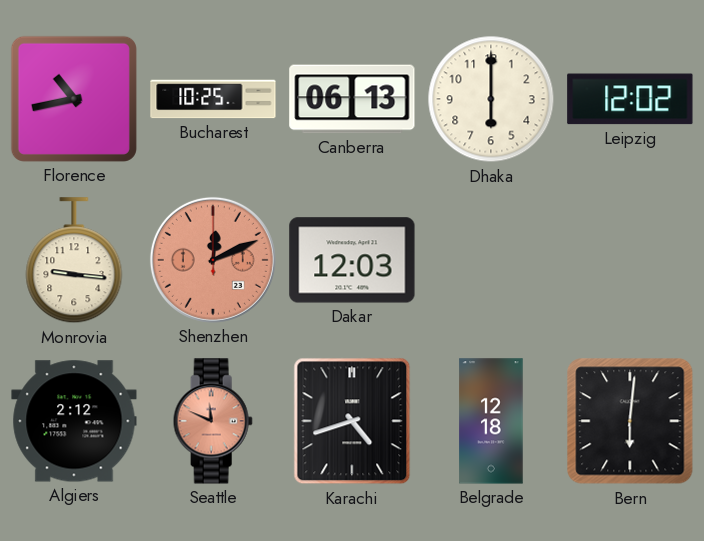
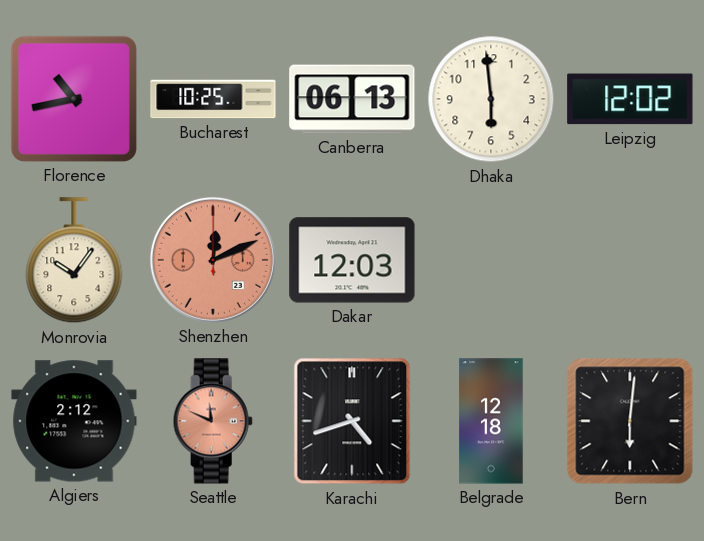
Dhaka: 6:00 -> 5:59 (491, 99)
Monrovia: 9:16 -> 10:06 (74, 261)
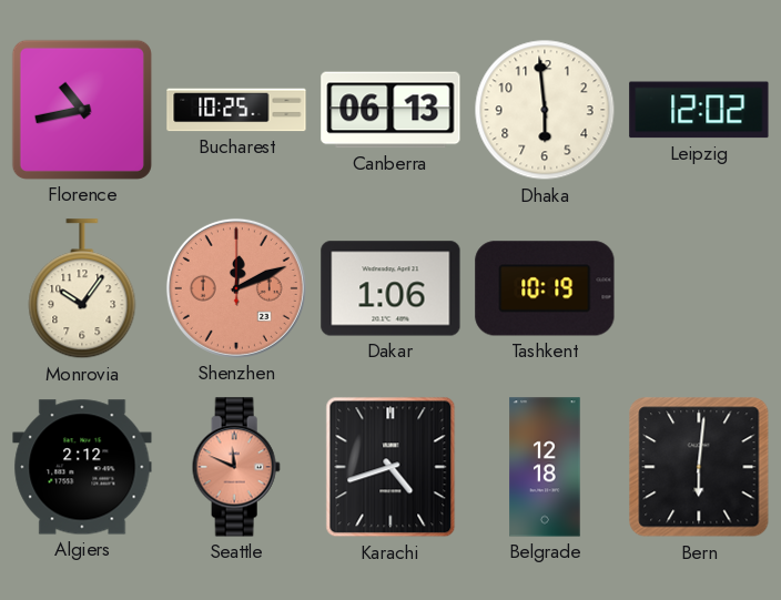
Dakar: 12:03 -> 1:06 (390, 288)
Tashkent: none -> 10:19 (545, 288)
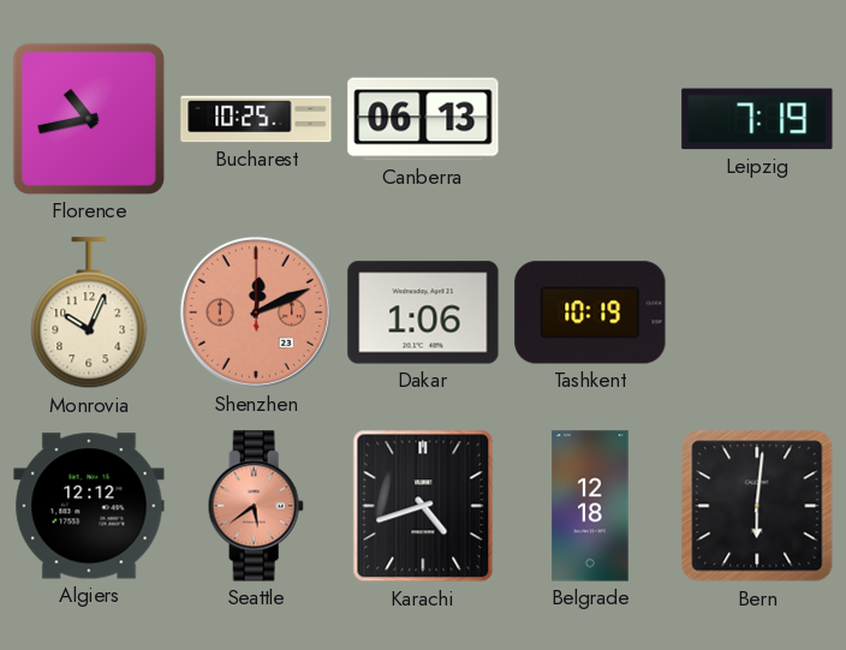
Dhaka: 5:59 -> none (545, 110)
Leipzig: 12:02 -> 7:19 (757, 119)
Monrovia: 10:06 -> 10:04 (89, 314)
Algiers: 2:12 -> 12:12 (89, 506)
Seattle: 11:49 -> 5:39 (256, 506)
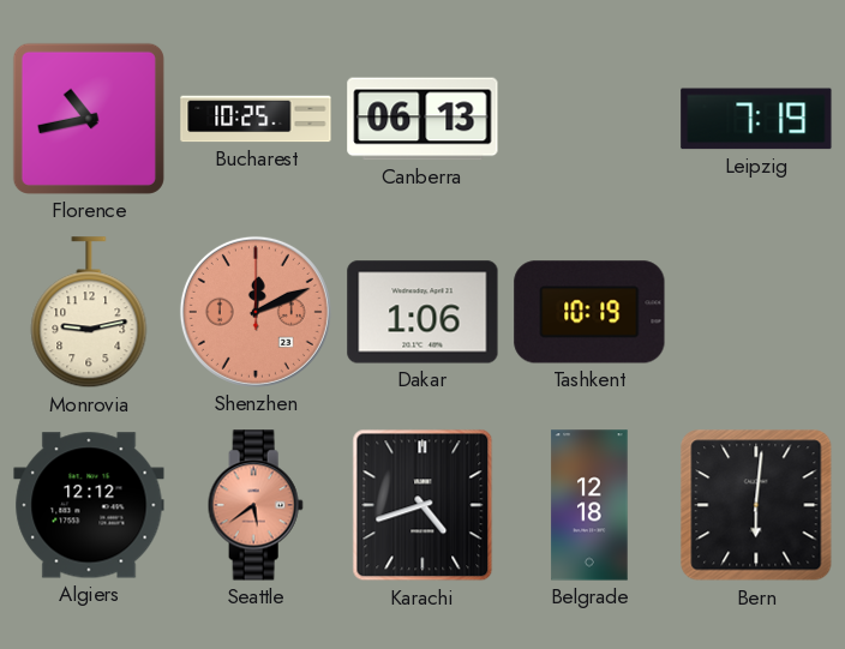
Monrovia: 10:04 -> 9:13 (89, 313)
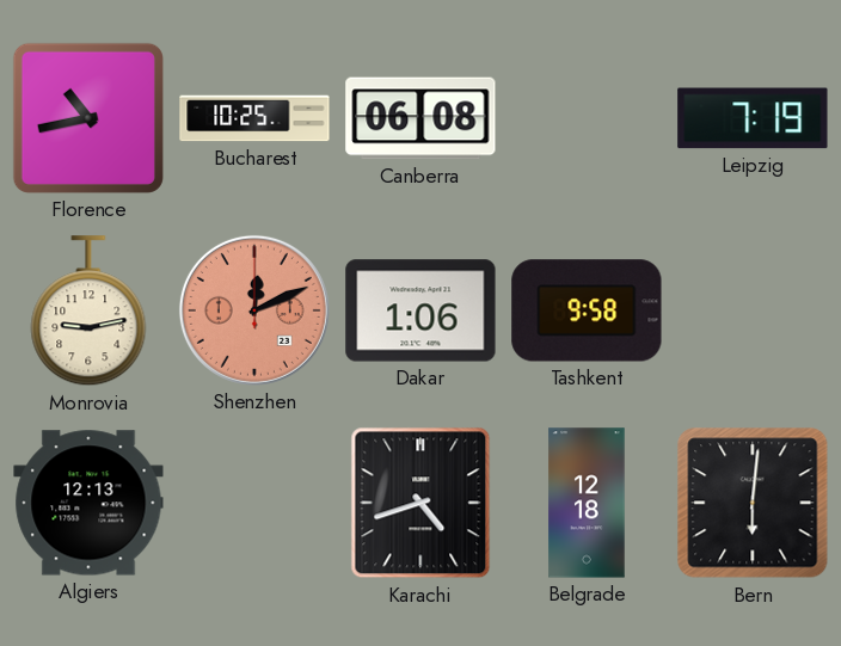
Canberra: 06:13 -> 06:08 (420, 118)
Tashkent: 10:19 -> 9:58 (587, 310)
Algiers: 12:12 -> 12:13 (88, 503)
Seattle: 5:39 -> none (256, 505)
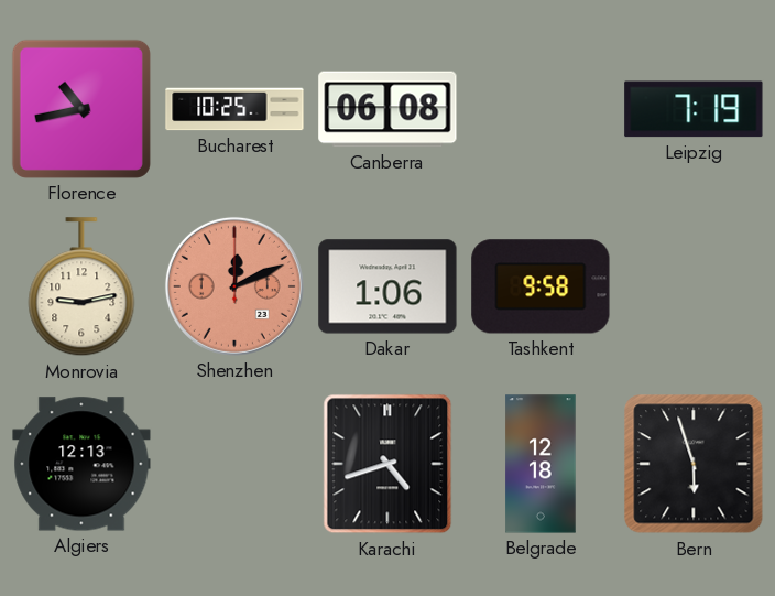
Bern: 6:01 -> 5:57 (694, 464)
